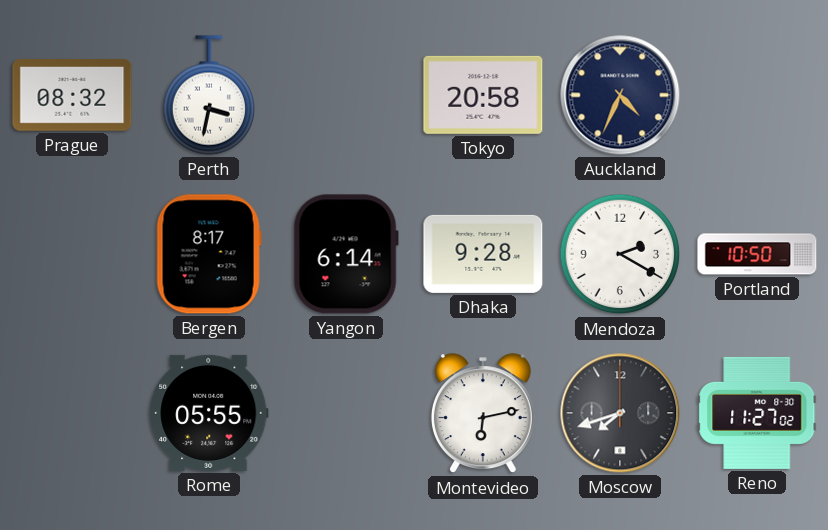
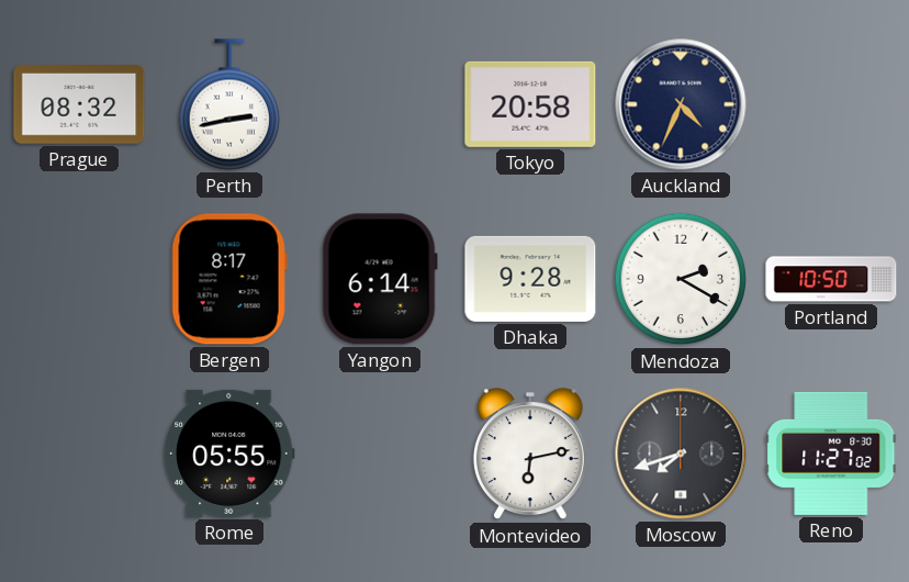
Perth: 3:32 -> 2:43 (228, 104)
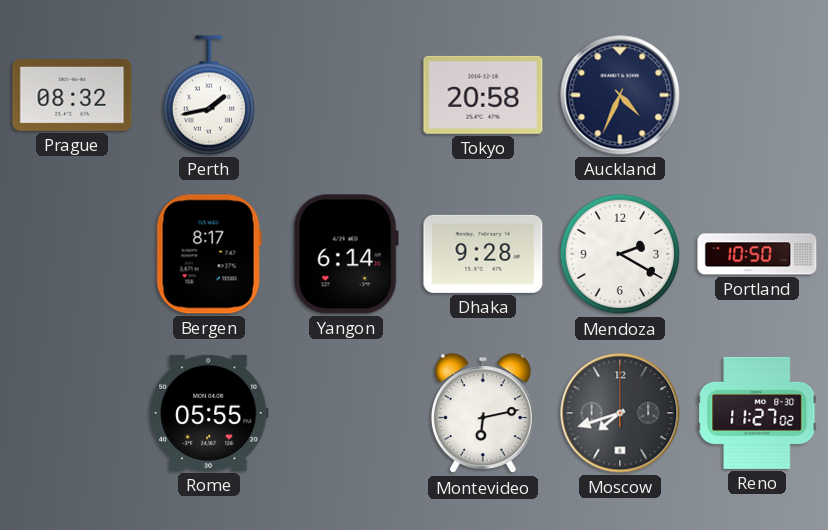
Perth: 2:43 -> 1:43 (208, 95)
